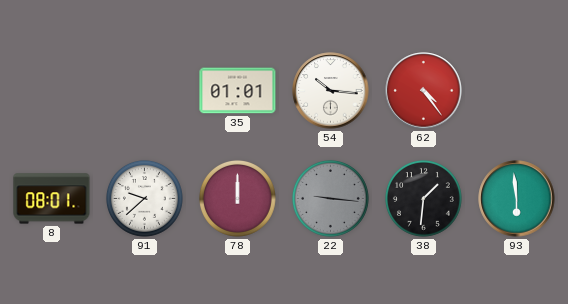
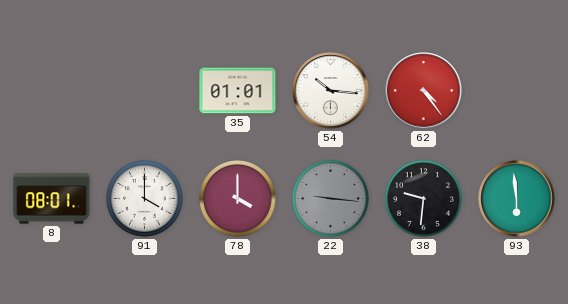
91: 9:38 -> 4:00 (145, 198)
78: 12:00 -> 4:00 (238, 198)
38: 1:31 -> 9:31 (424, 198)
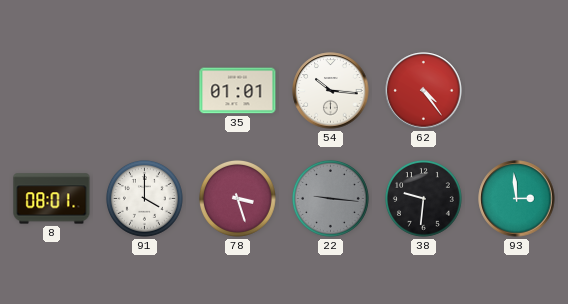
78: 4:00 -> 3:27 (238, 198)
93: 5:59 -> 2:59 (517, 199)
